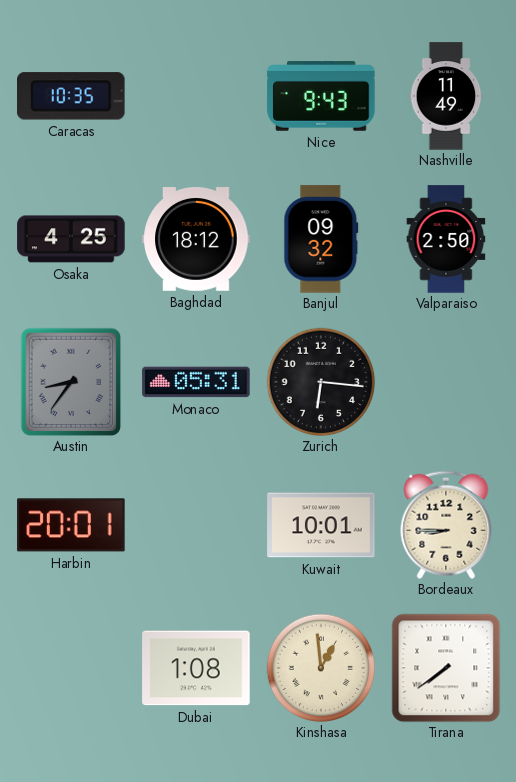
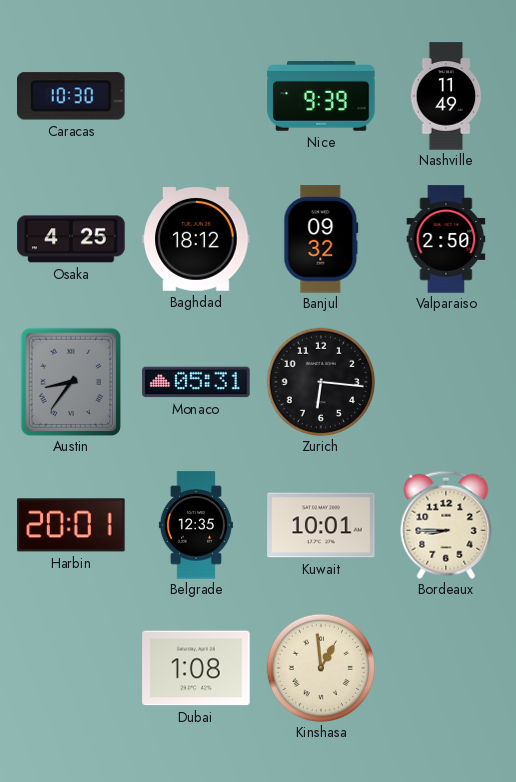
Caracas: 10:35 -> 10:30 (71, 96)
Nice: 9:43 -> 9:39 (321, 96)
Belgrade: none -> 12:35 (196, 525)
Tirana: 7:39 -> none (446, 668)
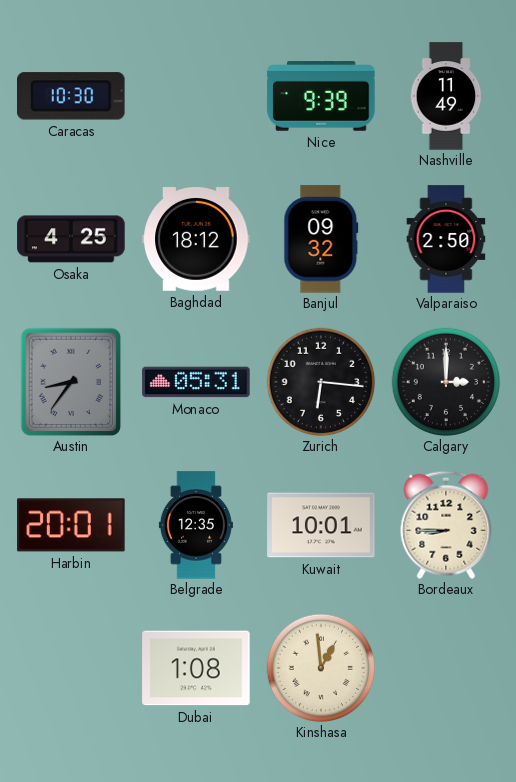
Calgary: none -> 3:00 (446, 382)
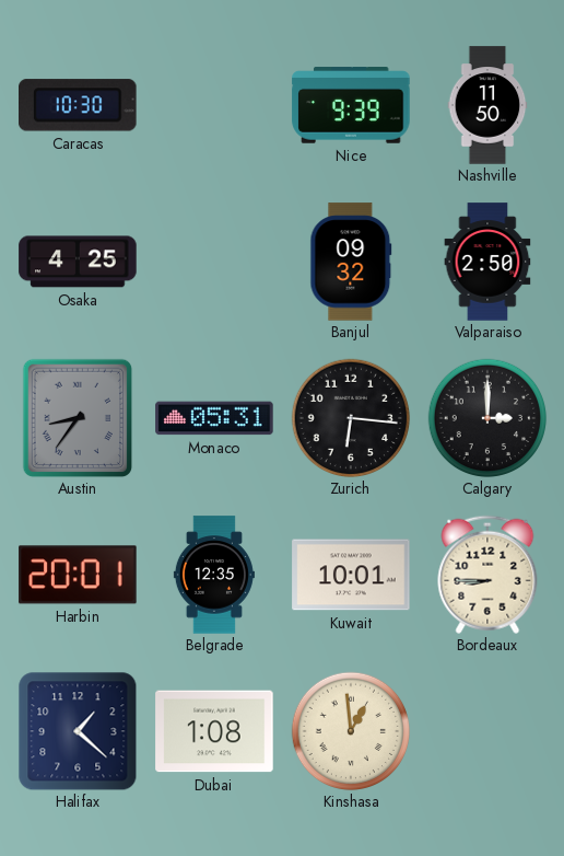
Nashville: 11:49 -> 11:50 (487, 105)
Baghdad: 18:12 -> none (196, 240)
Halifax: none -> 1:22 (78, 731)
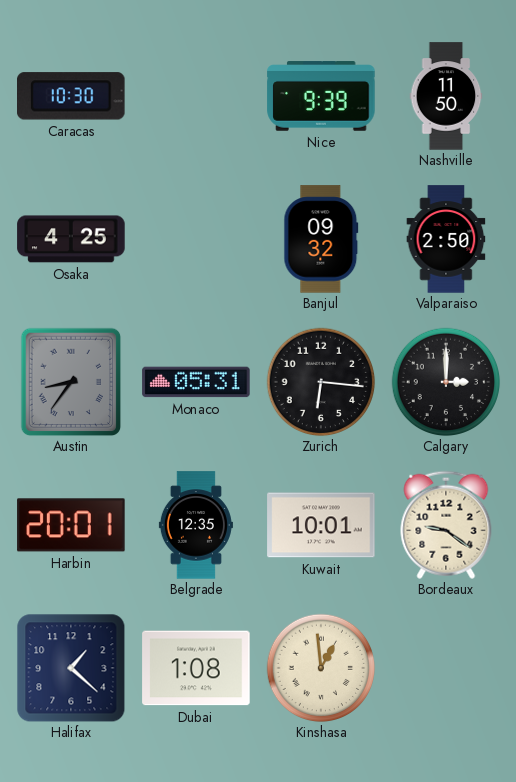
Bordeaux: 8:45 -> 9:21 (446, 525)
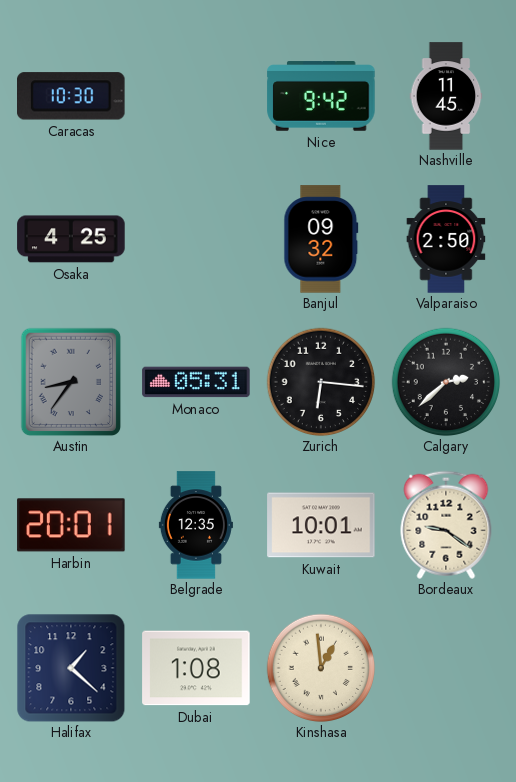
Nice: 9:39 -> 9:42 (321, 96)
Nashville: 11:50 -> 11:45 (446, 96)
Calgary: 3:00 -> 2:38 (446, 382)
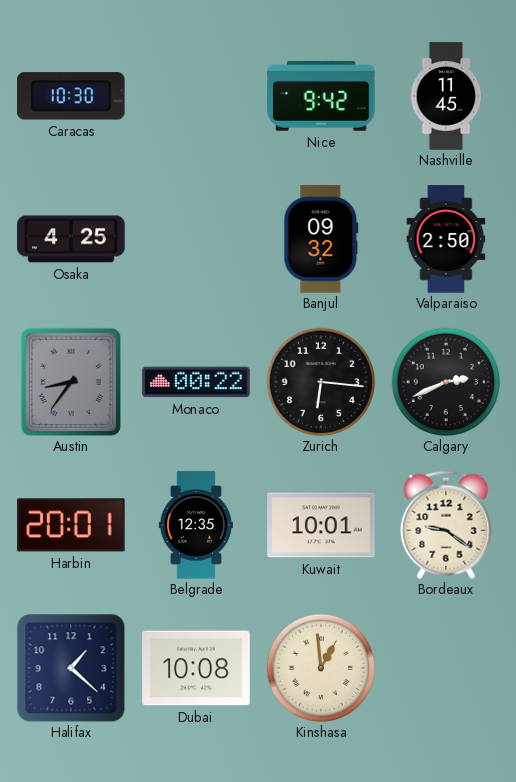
Monaco: 05:31 -> 00:22 (196, 382)
Calgary: 2:38 -> 2:41 (446, 382)
Dubai: 1:08 -> 10:08 (196, 668)
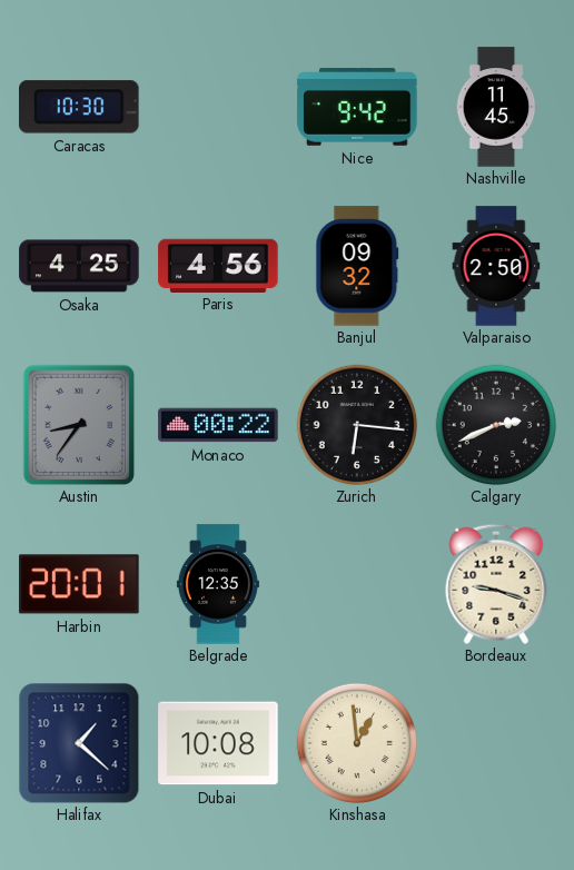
Paris: none -> 4:56 (218, 265)
Kuwait: 10:01 -> none (321, 525)
Bordeaux: 9:21 -> 9:18 (496, 584)
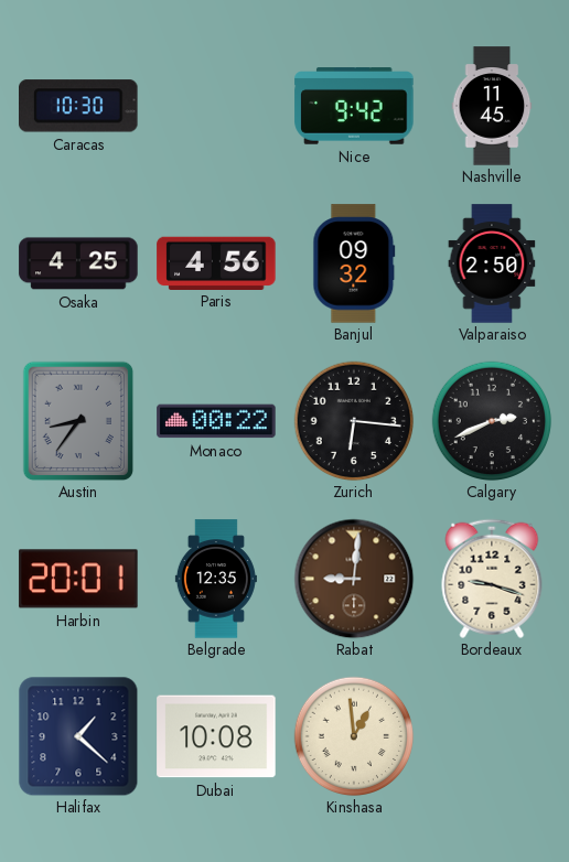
Rabat: none -> 9:01 (354, 579)
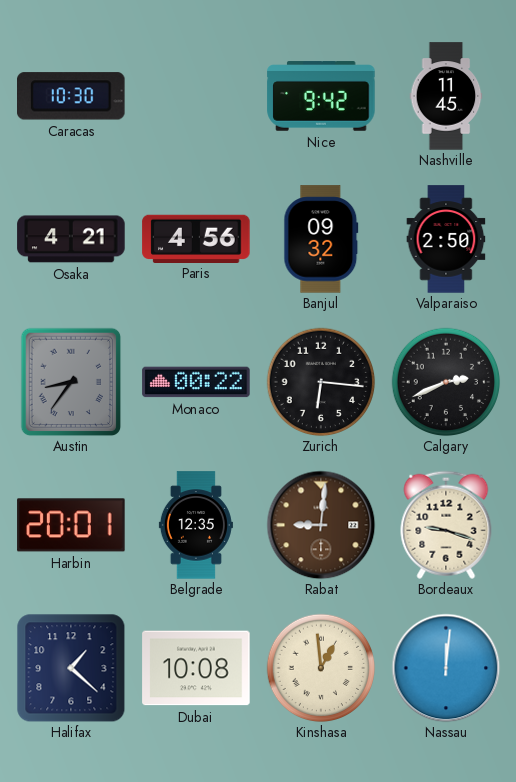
Osaka: 4:25 -> 4:21 (71, 239)
Nassau: none -> 12:01 (446, 668)
